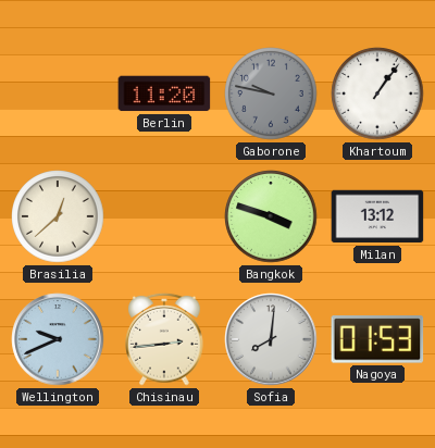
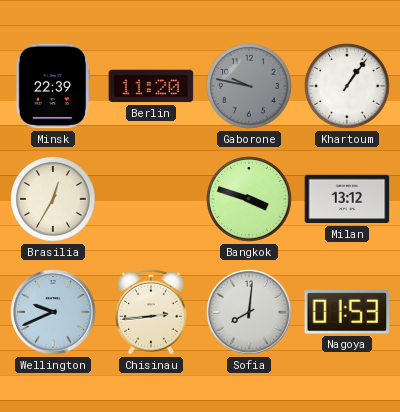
Minsk: none -> 22:39 (53, 86)
Brasilia: 12:38 -> 12:35 (53, 199)
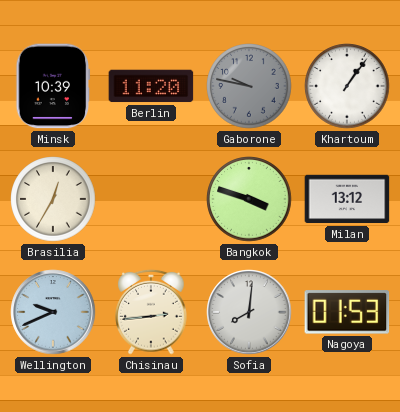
Minsk: 22:39 -> 10:39 (53, 86)
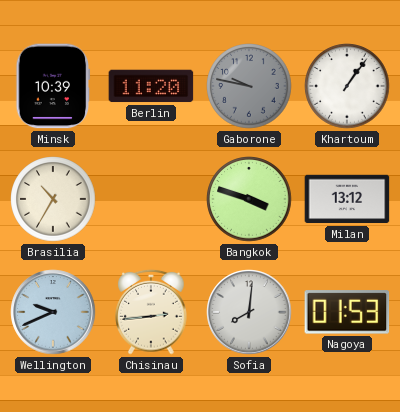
Brasilia: 12:35 -> 10:35 (53, 199)
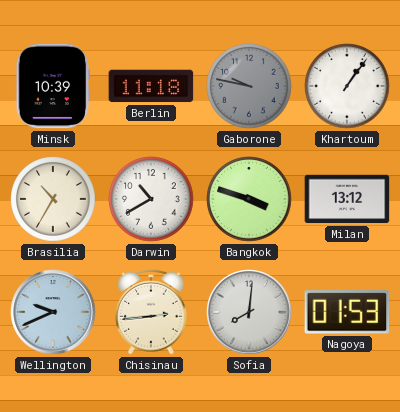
Berlin: 11:20 -> 11:18 (151, 86)
Darwin: none -> 10:40 (151, 199)
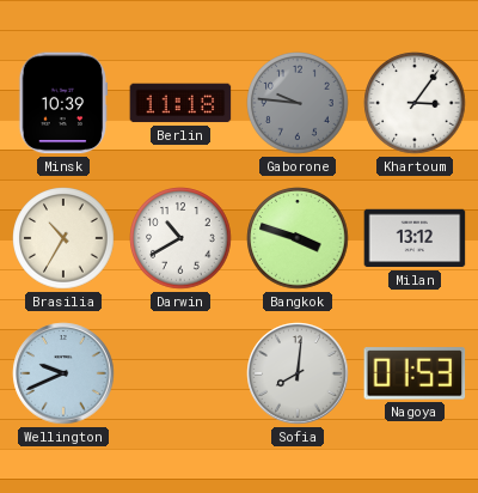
Gaborone: 9:47 -> 9:46 (298, 103)
Khartoum: 1:06 -> 3:06 (415, 103)
Chisinau: 2:44 -> none (151, 312)
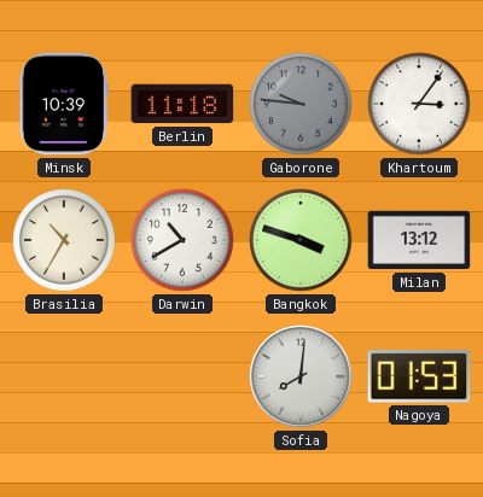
Wellington: 9:41 -> none (63, 373)
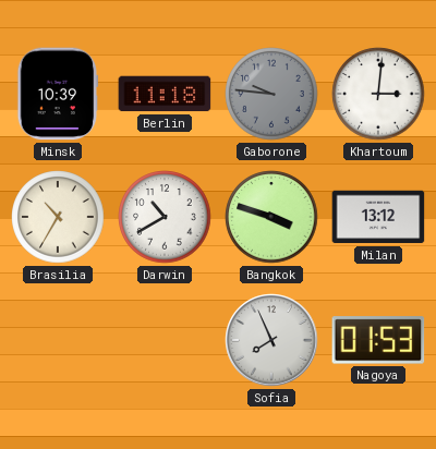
Khartoum: 3:06 -> 3:01 (378, 94)
Sofia: 8:01 -> 7:56 (271, 340)
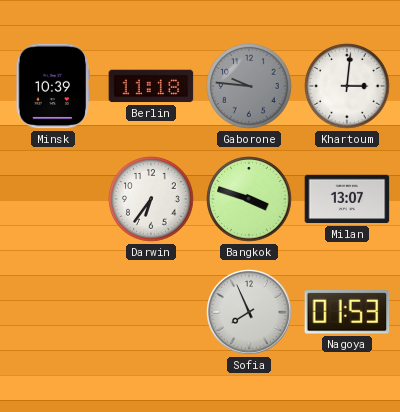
Brasilia: 10:35 -> none (58, 217)
Darwin: 10:40 -> 6:36 (151, 199)
Milan: 13:12 -> 13:07 (347, 199)
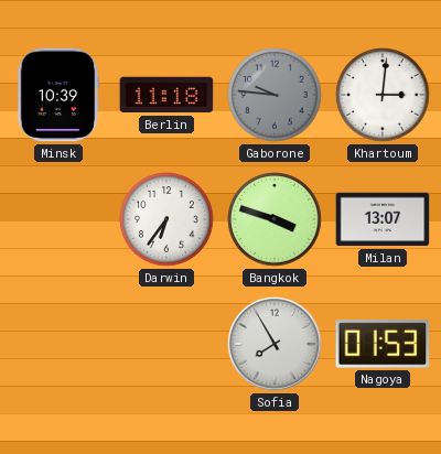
Sofia: 7:56 -> 7:55 (275, 344)
